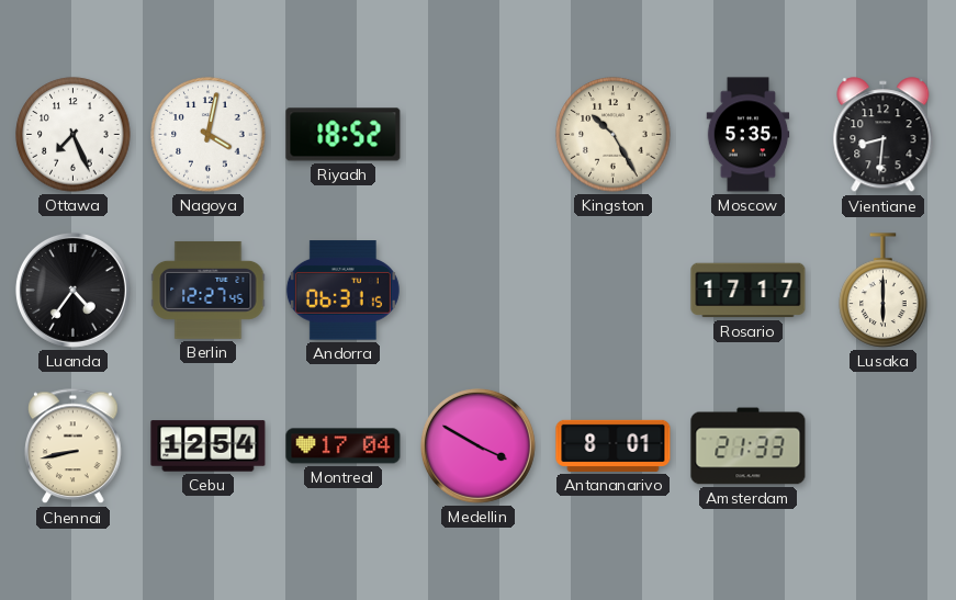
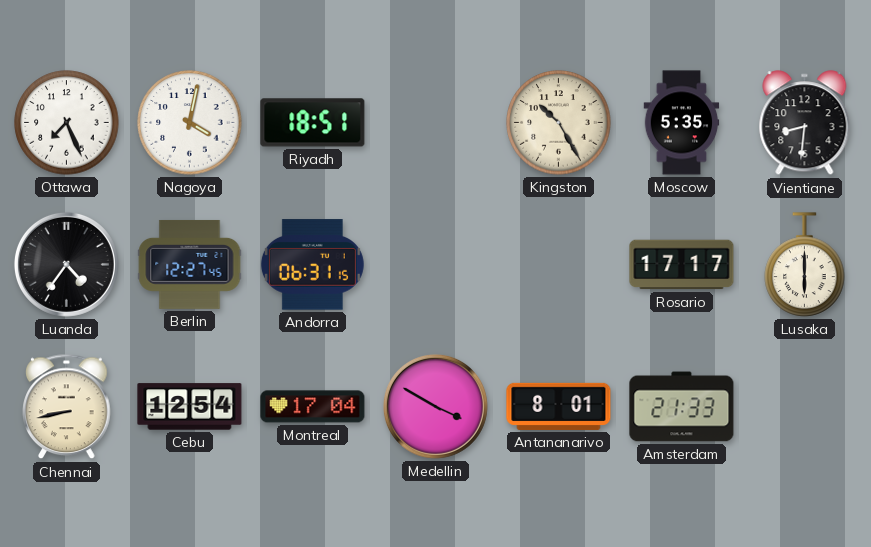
Riyadh: 18:52 -> 18:51 (313, 123)
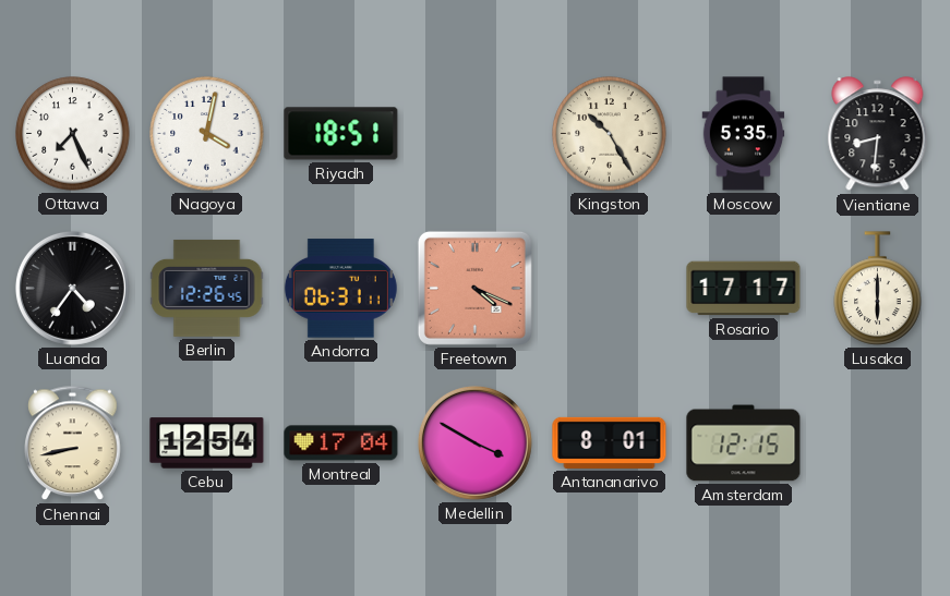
Berlin: 12:27 -> 12:26 (207, 288)
Andorra: 06:31:15 -> 06:31:11 (340, 289)
Freetown: none -> 4:19 (474, 288)
Amsterdam: 21:33 -> 12:15 (744, 443)
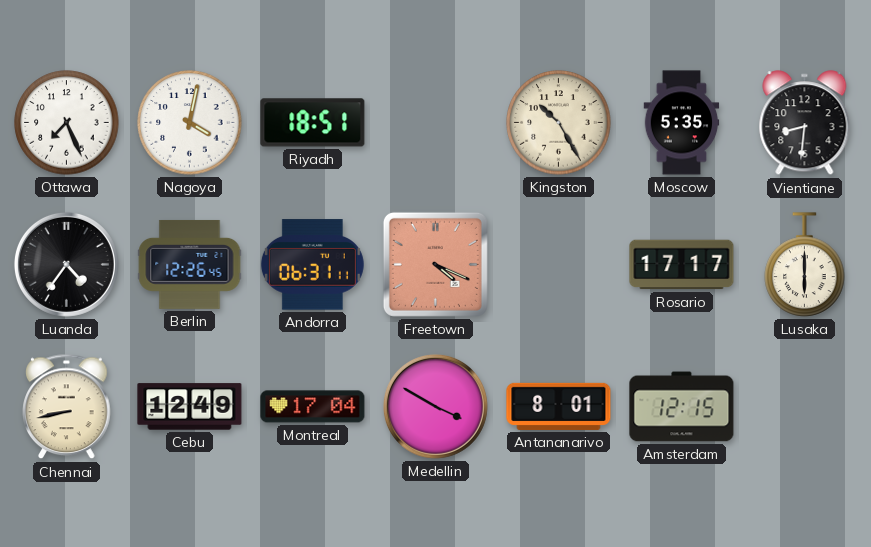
Cebu: 12:54 -> 12:49 (190, 407)
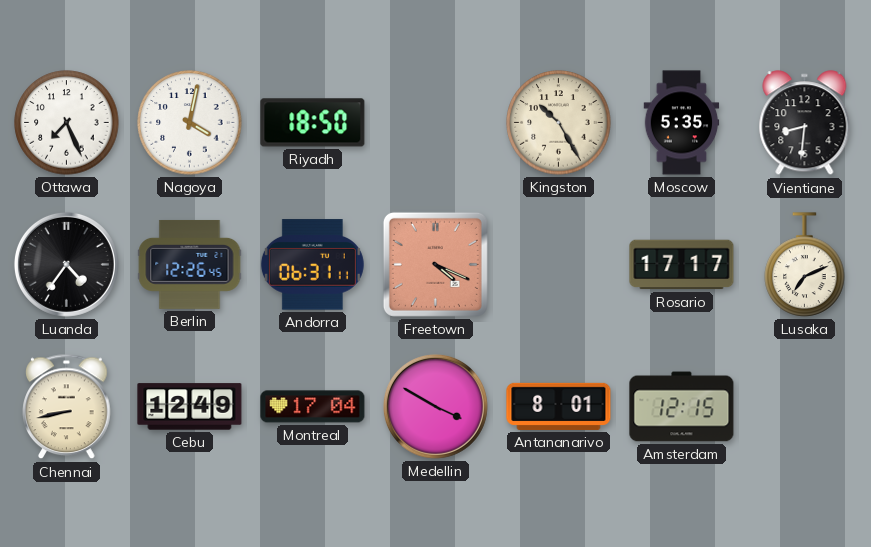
Riyadh: 18:51 -> 18:50 (313, 123)
Lusaka: 6:00 -> 7:11 (805, 265)
